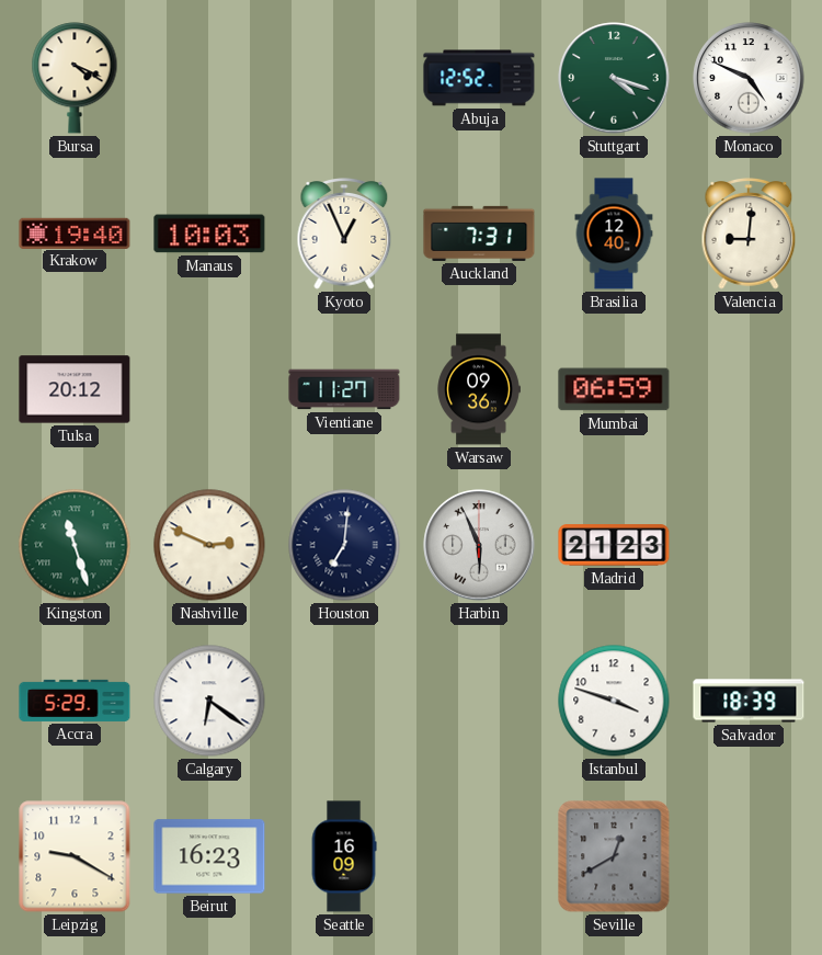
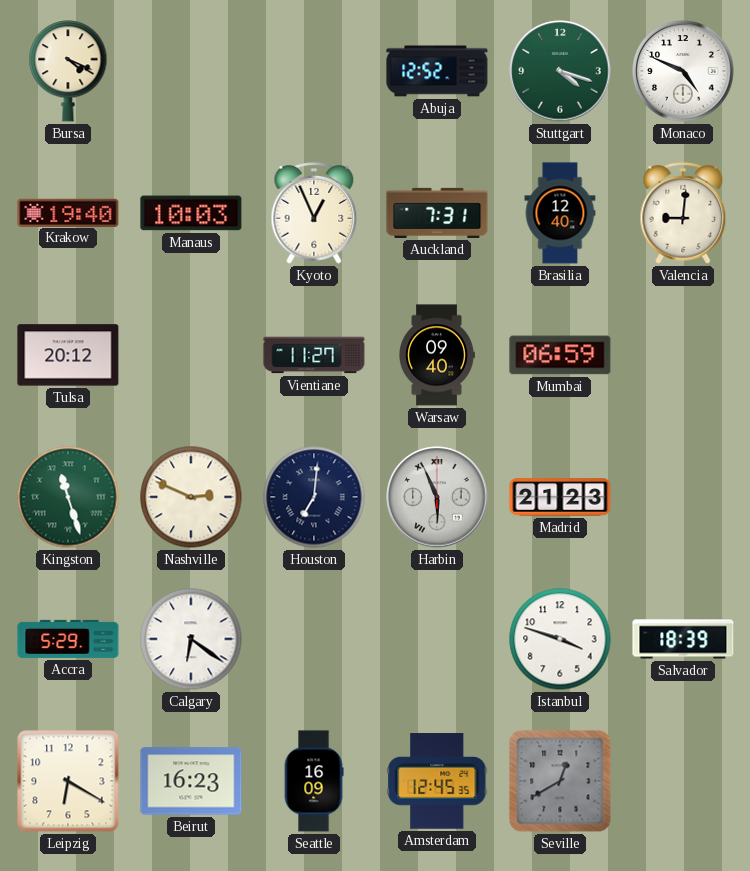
Warsaw: 09:36 -> 09:40 (437, 355)
Leipzig: 9:20 -> 6:20 (68, 781)
Amsterdam: none -> 12:45 (437, 781)
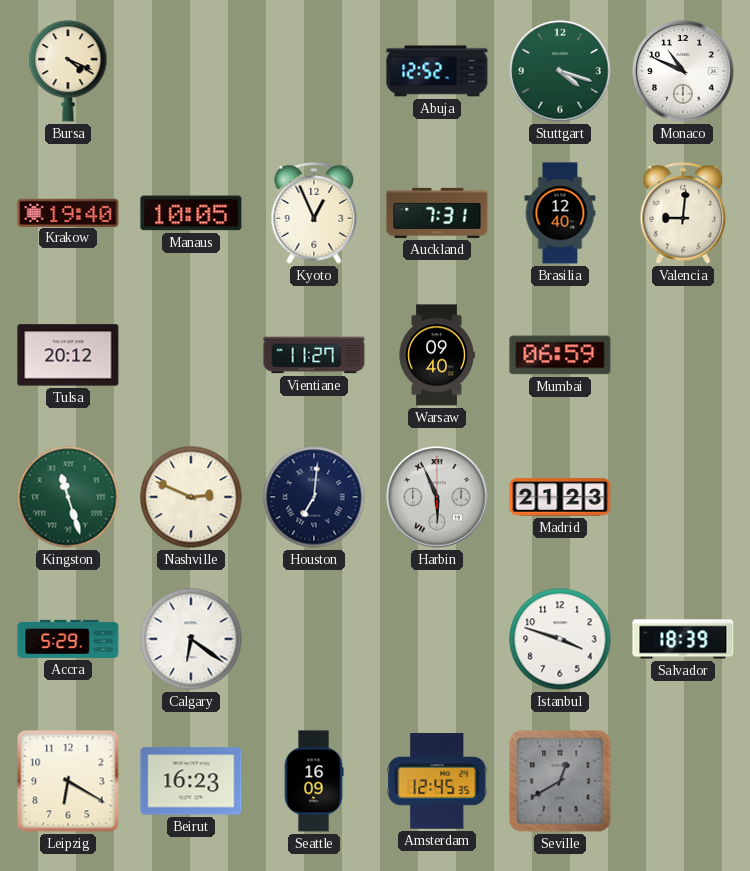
Monaco: 4:49 -> 10:49 (683, 71)
Manaus: 10:03 -> 10:05 (191, 213)
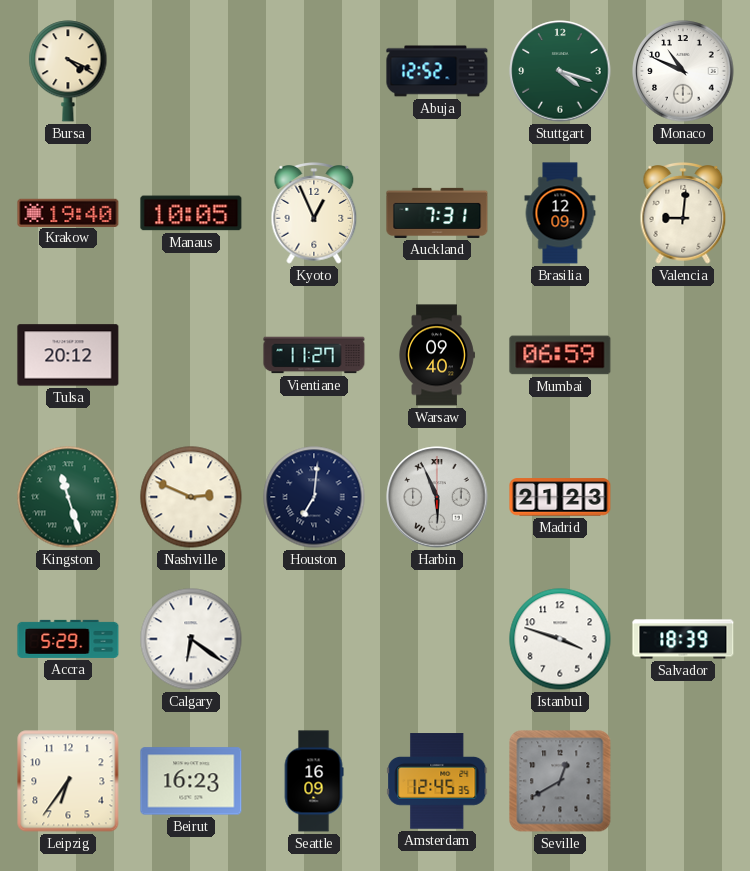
Brasilia: 12:40 -> 12:09 (560, 213)
Leipzig: 6:20 -> 6:36 (68, 781)
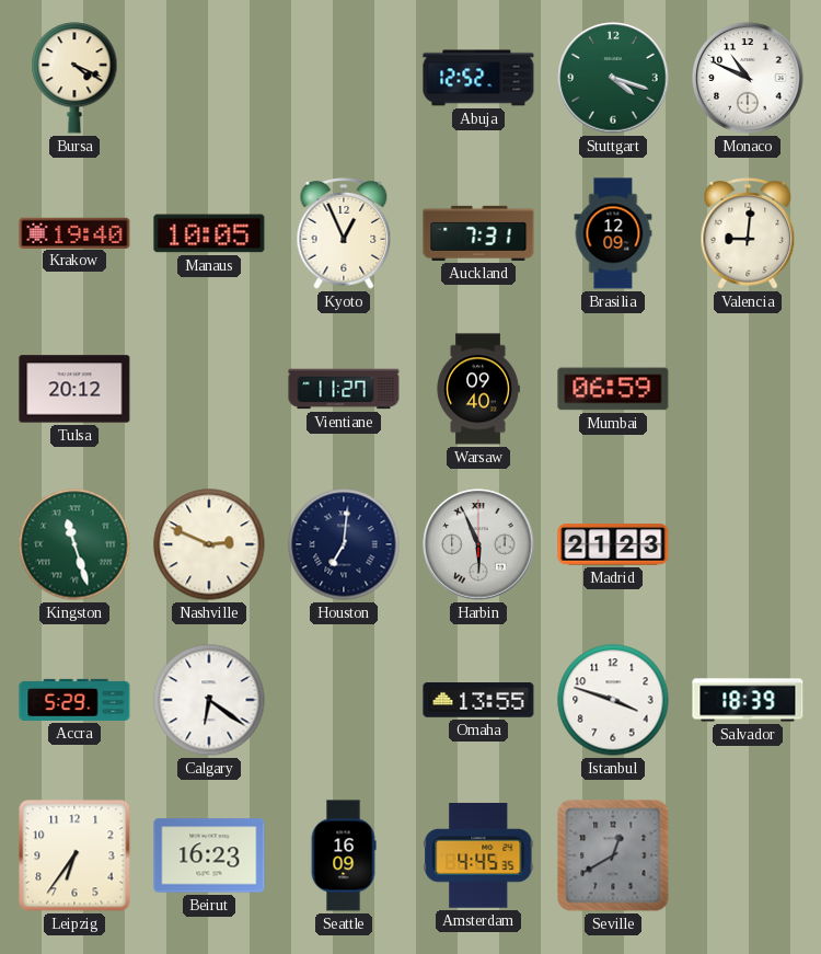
Omaha: none -> 13:55 (478, 700)
Amsterdam: 12:45 -> 4:45 (478, 855)
